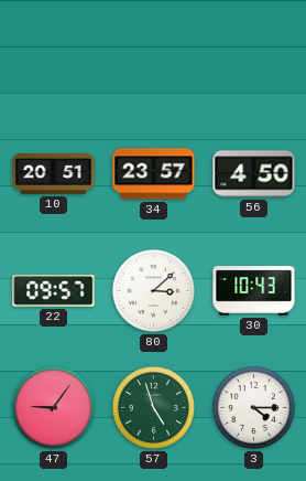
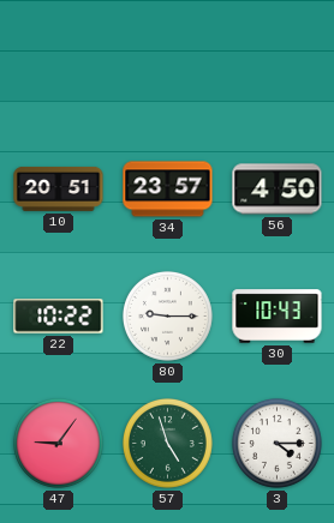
22: 09:57 -> 10:22 (59, 317)
80: 3:08 -> 9:15 (167, 315)
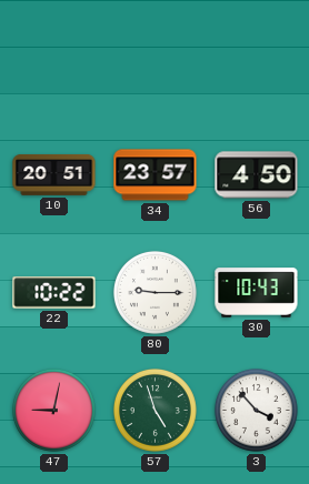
47: 9:06 -> 9:02 (53, 410)
3: 4:15 -> 3:53 (256, 410)
